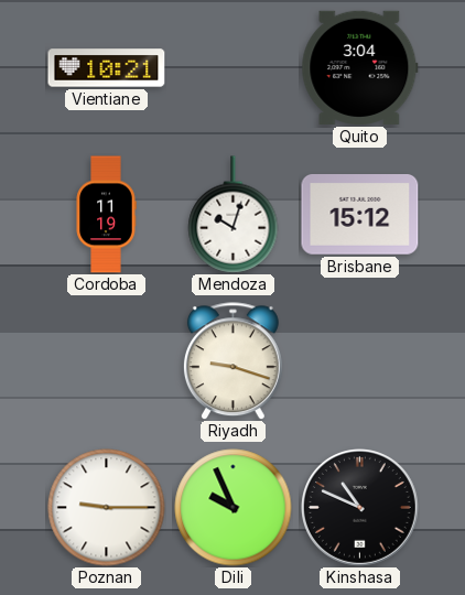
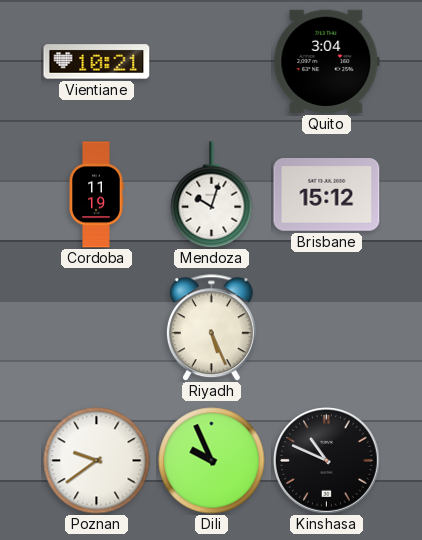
Riyadh: 9:18 -> 5:26 (211, 328)
Poznan: 9:15 -> 9:39 (97, 461)
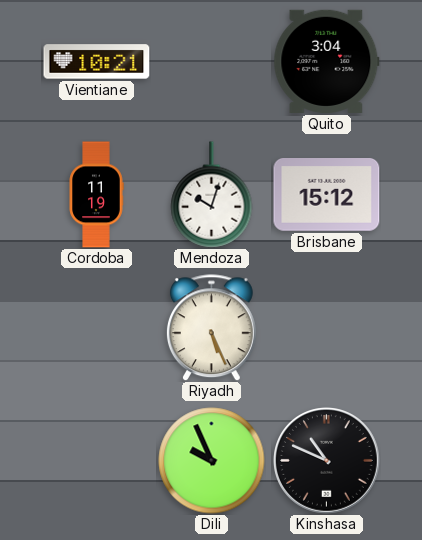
Poznan: 9:39 -> none (97, 461)
